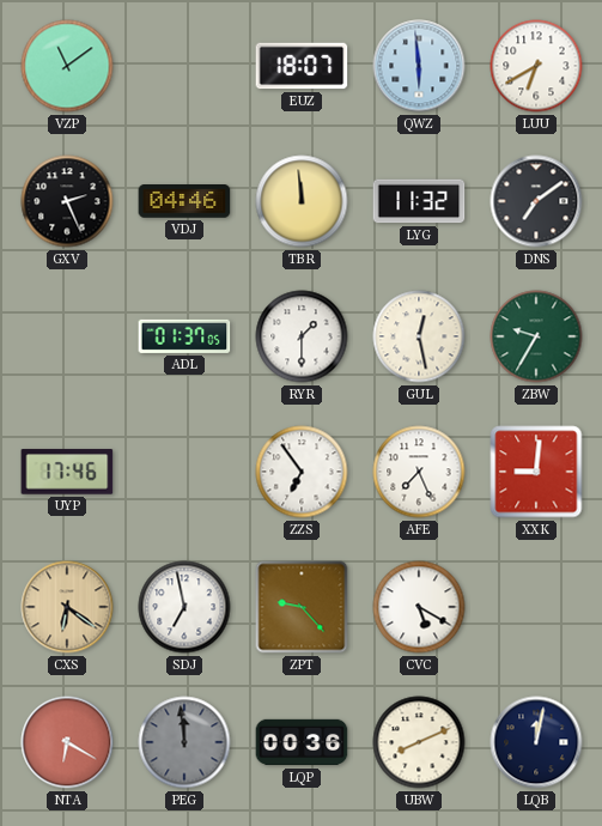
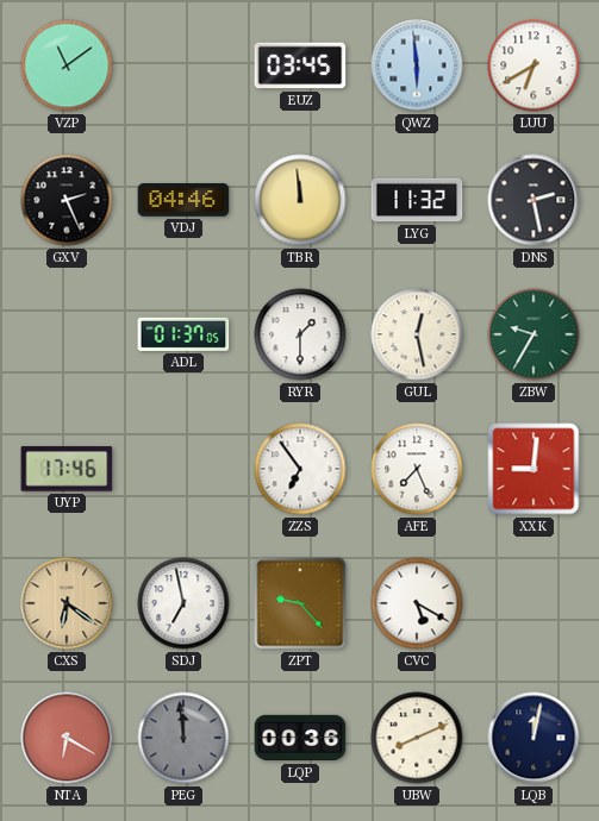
EUZ: 18:07 -> 03:45 (300, 65)
DNS: 7:09 -> 2:28 (534, 200)
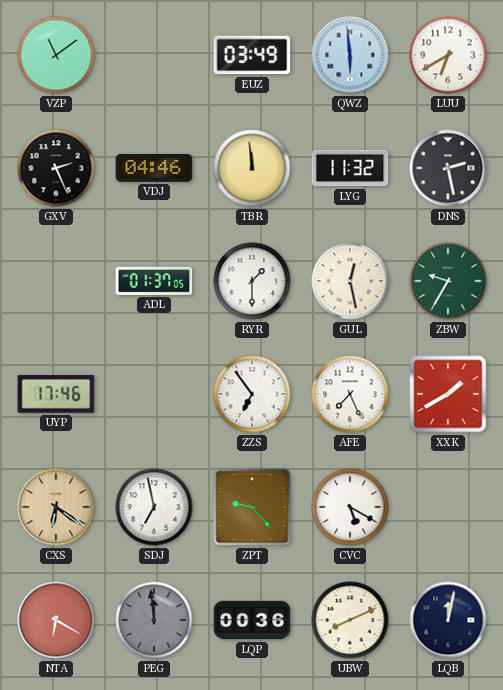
EUZ: 03:45 -> 03:49 (252, 55)
XXK: 9:01 -> 1:40 (448, 394)
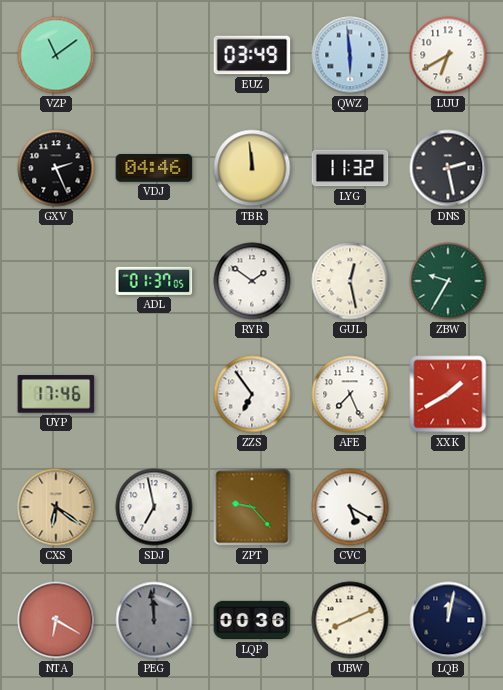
RYR: 1:30 -> 1:51 (252, 281)
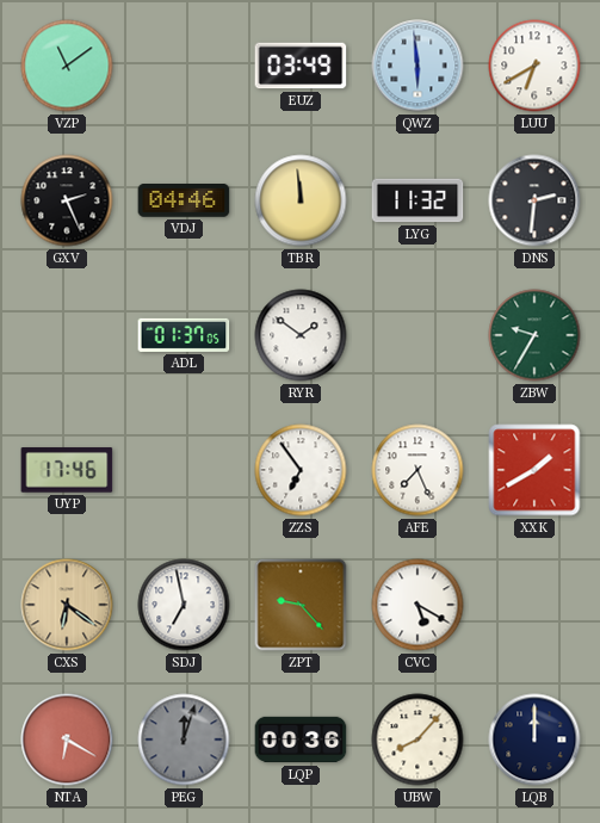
DNS: 2:28 -> 2:31 (534, 200)
GUL: 12:28 -> none (350, 281)
PEG: 11:59 -> 12:03 (184, 740)
UBW: 8:11 -> 8:07 (417, 740)
LQB: 12:02 -> 12:00 (534, 740)
